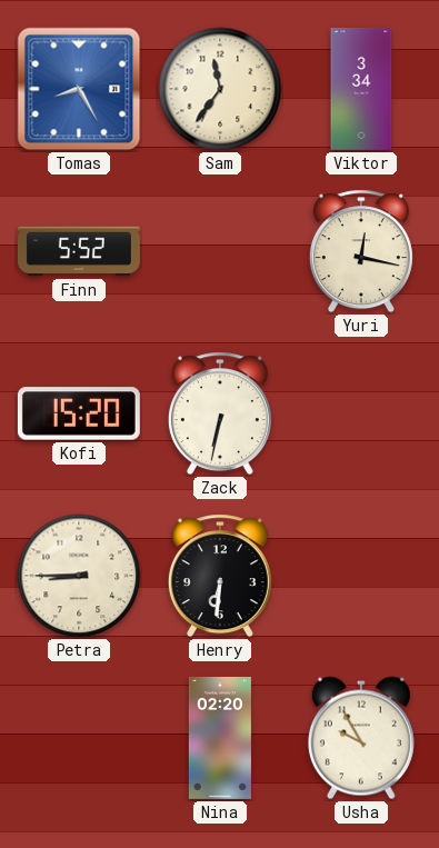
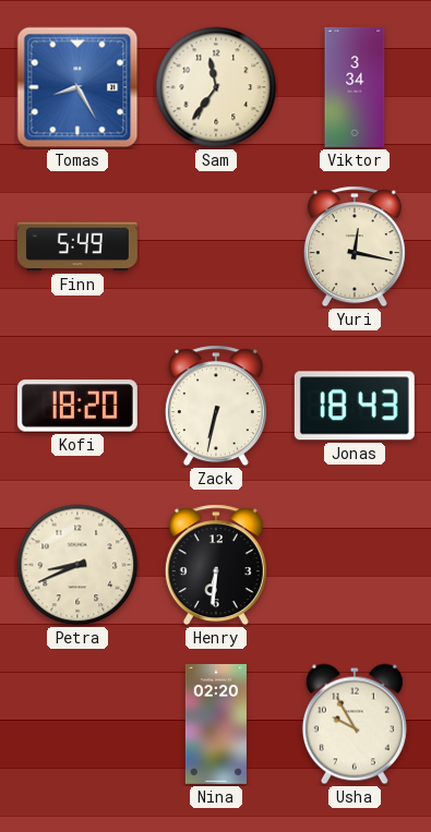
Finn: 5:52 -> 5:49 (77, 246)
Kofi: 15:20 -> 18:20 (77, 406)
Jonas: none -> 18:43 (355, 406)
Petra: 8:45 -> 8:41 (77, 565)
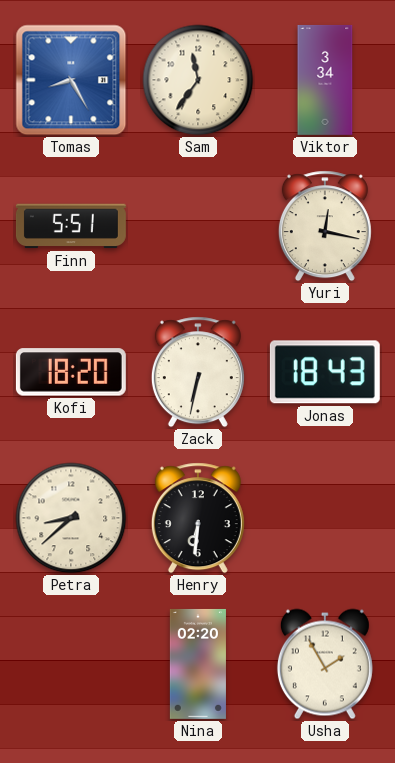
Finn: 5:49 -> 5:51 (71, 226)
Petra: 8:41 -> 8:38 (71, 518)
Usha: 9:55 -> 1:55 (325, 664)
